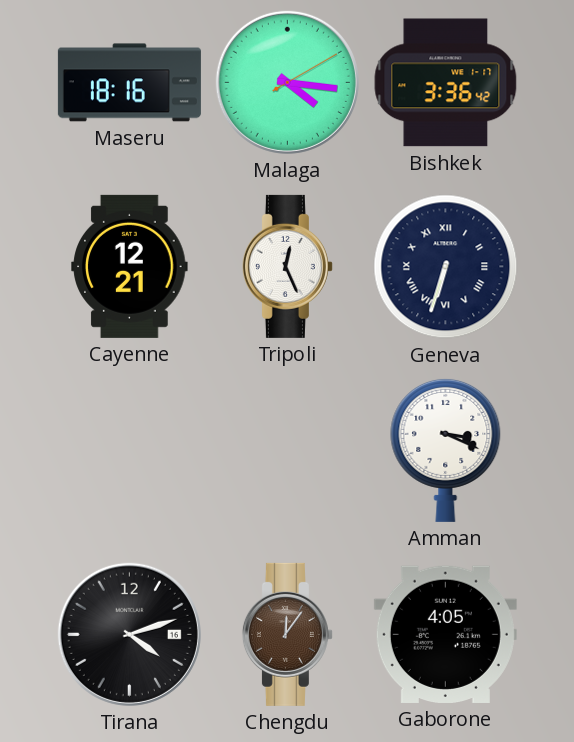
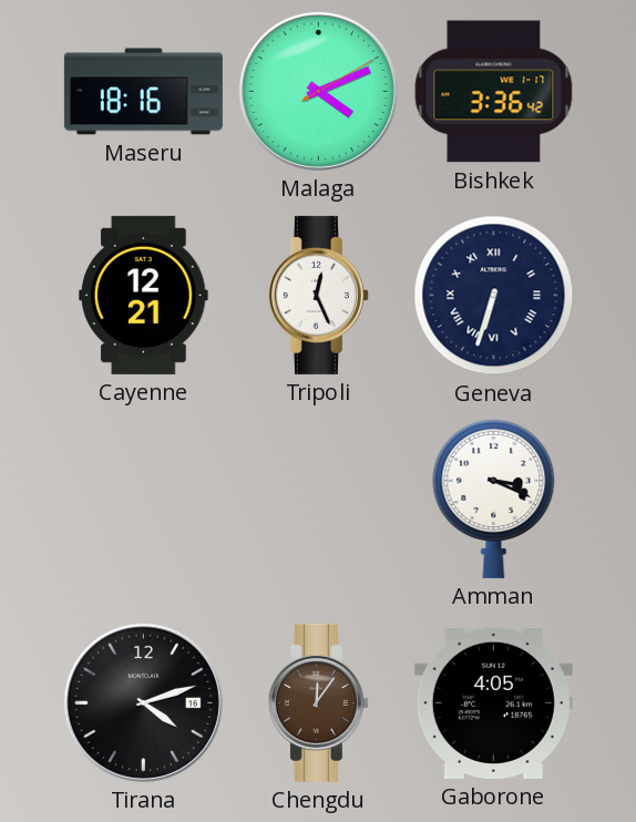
Malaga: 4:16 -> 4:11 (318, 91)
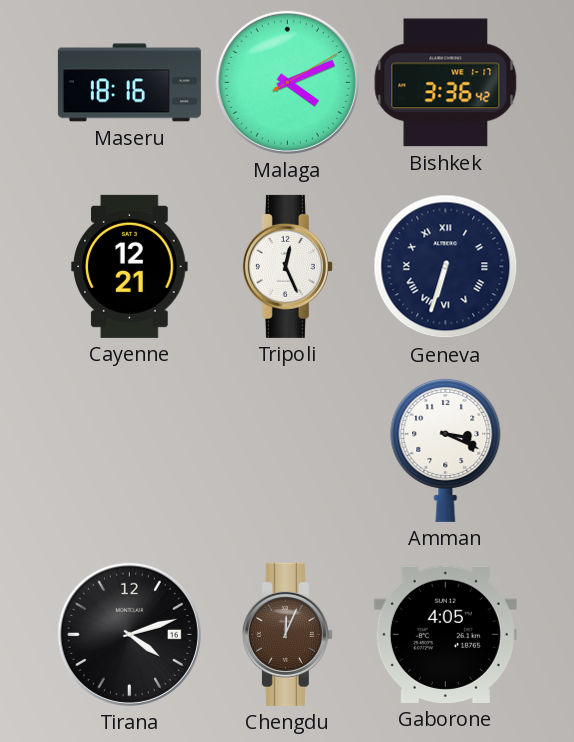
Chengdu: 12:06 -> 12:04 (287, 634)
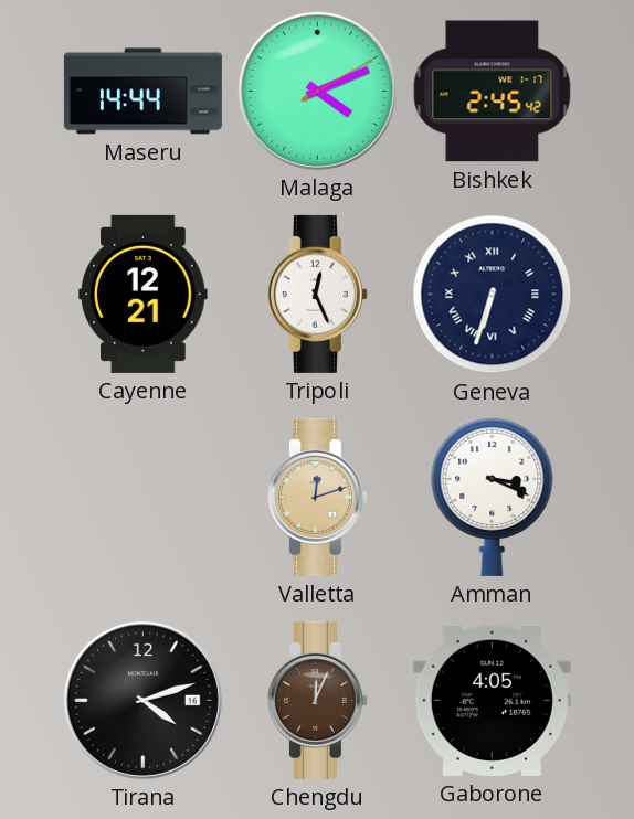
Maseru: 18:16 -> 14:44 (142, 92)
Bishkek: 3:36 -> 2:45 (493, 92)
Valletta: none -> 12:12 (317, 497)
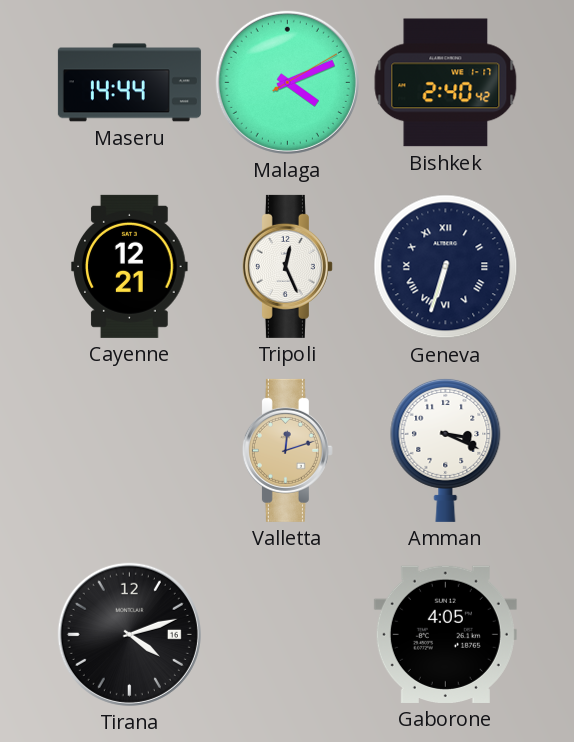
Bishkek: 2:45 -> 2:40 (446, 83)
Chengdu: 12:04 -> none (317, 700)
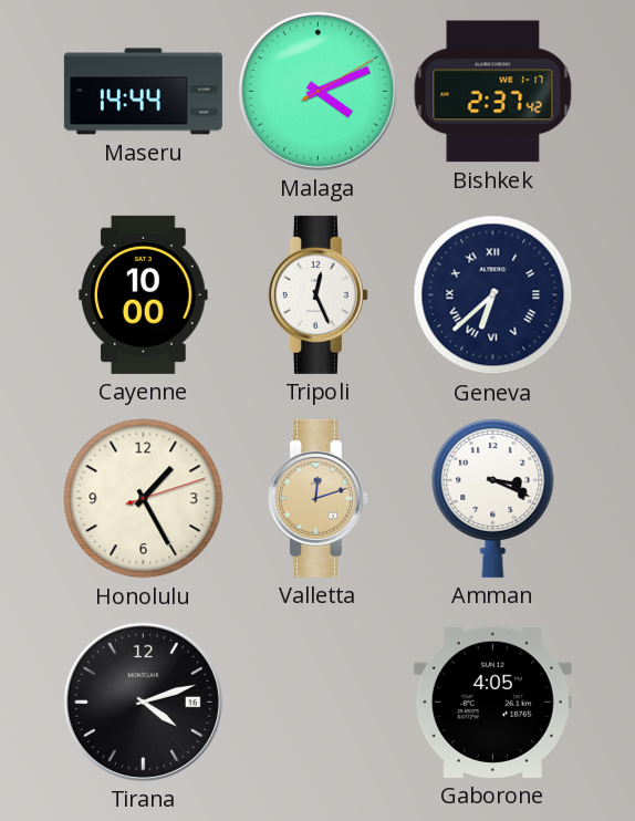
Bishkek: 2:40 -> 2:37 (493, 92)
Cayenne: 12:21 -> 10:00 (144, 294)
Geneva: 6:33 -> 6:38 (493, 295)
Honolulu: none -> 1:25 (144, 499)
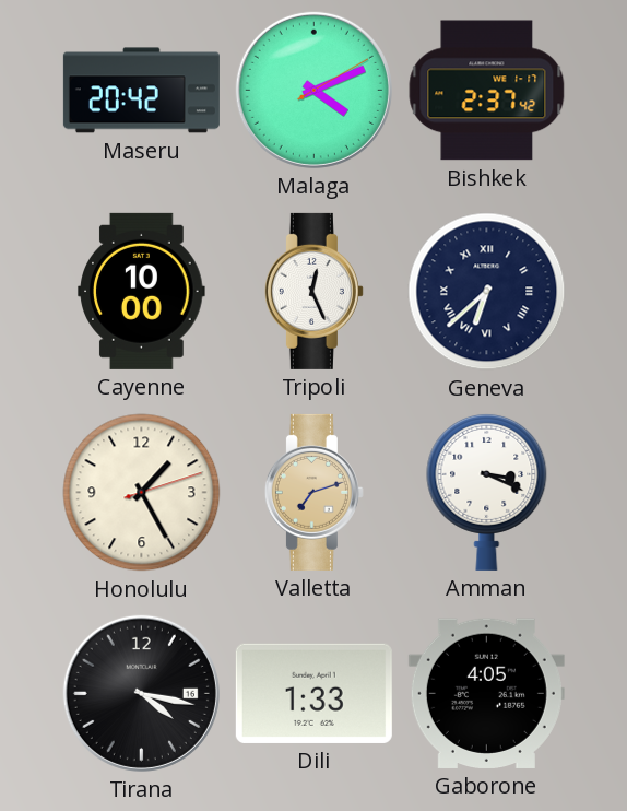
Maseru: 14:44 -> 20:42 (141, 91)
Valletta: 12:12 -> 7:12 (313, 492)
Tirana: 4:12 -> 4:17 (141, 693)
Dili: none -> 1:33 (313, 693)
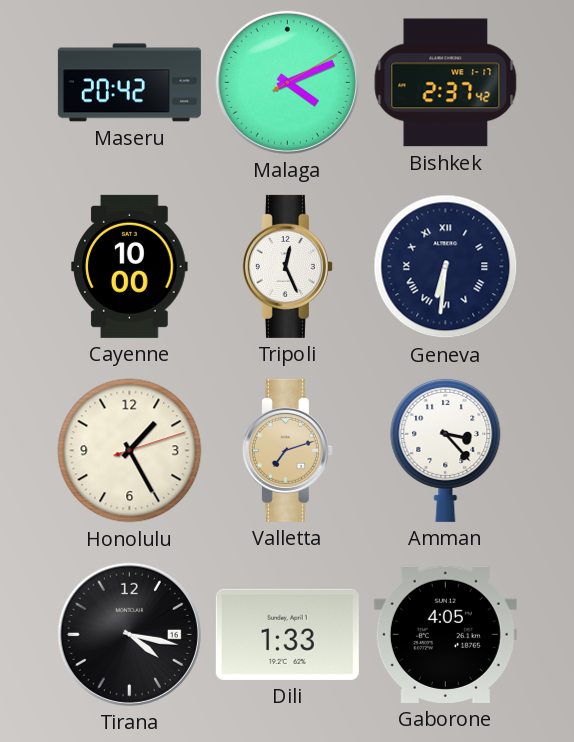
Geneva: 6:38 -> 6:31 (446, 267)
Amman: 3:19 -> 3:23 (446, 450)
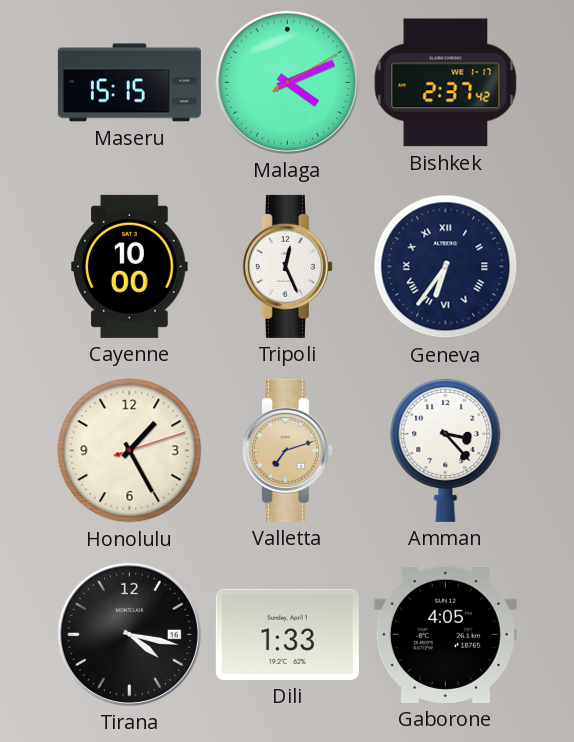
Maseru: 20:42 -> 15:15 (129, 83)
Geneva: 6:31 -> 6:36 (446, 267)
